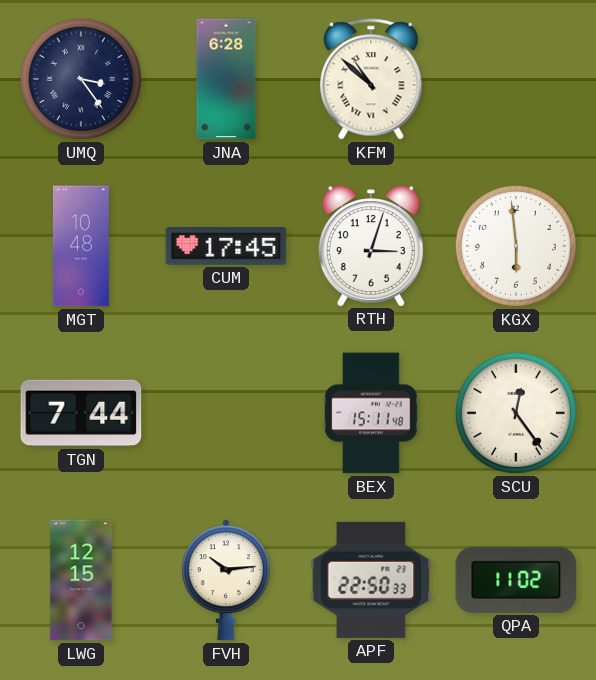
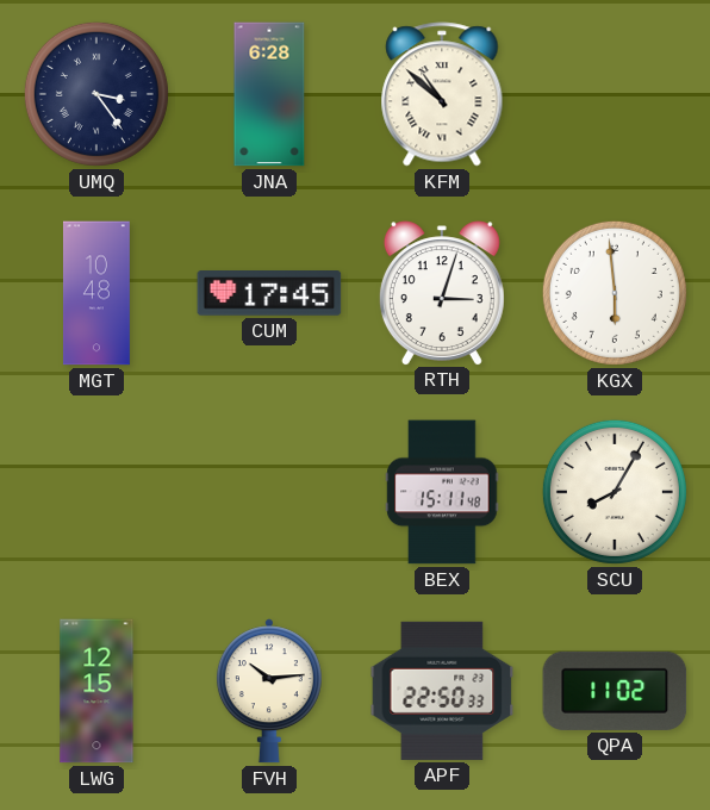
TGN: 7:44 -> none (81, 413)
SCU: 12:24 -> 8:05 (615, 492)
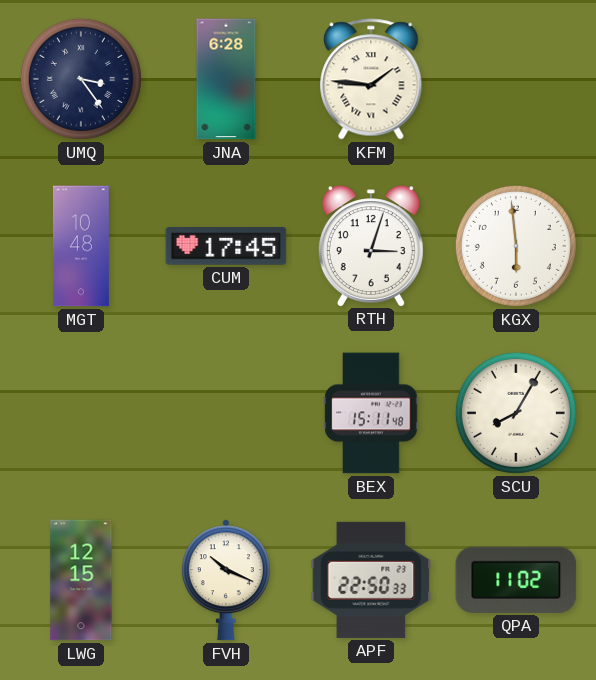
KFM: 10:52 -> 1:46 (371, 79)
FVH: 10:14 -> 10:19 (226, 580)
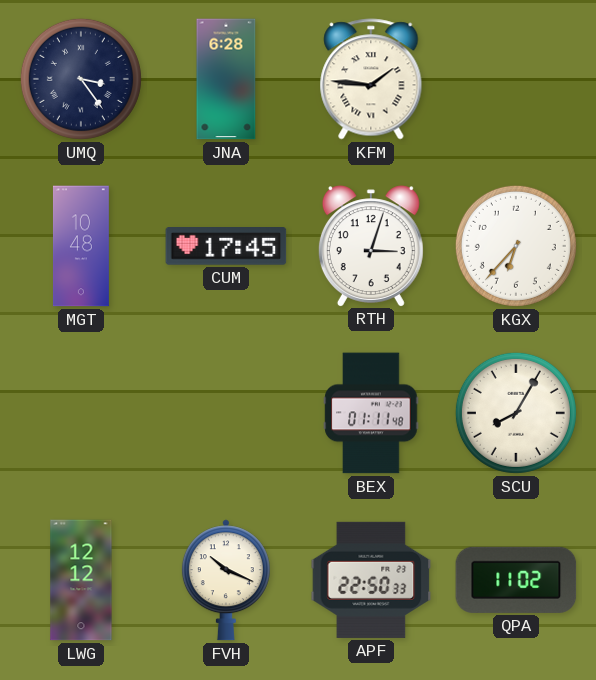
KGX: 5:59 -> 6:37 (516, 246)
BEX: 15:11 -> 01:11 (371, 413)
LWG: 12:15 -> 12:12 (81, 580)
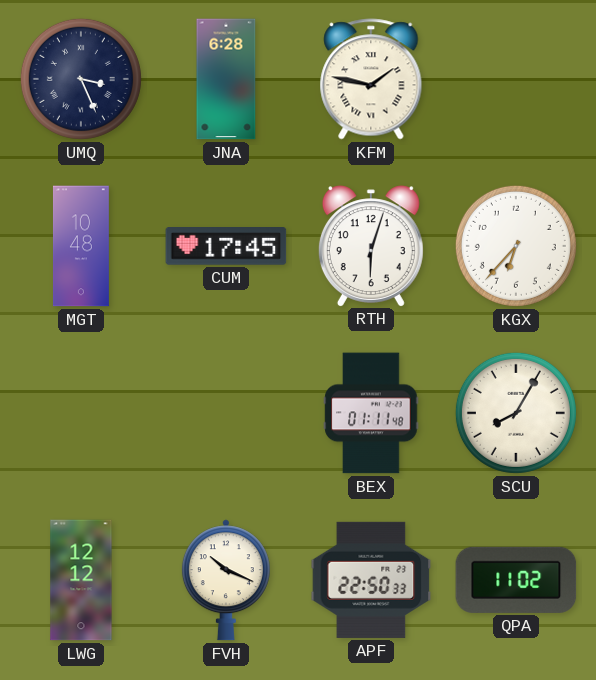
UMQ: 3:24 -> 3:26 (81, 79)
KFM: 1:46 -> 1:47 (371, 79)
RTH: 3:03 -> 6:03 (371, 246)
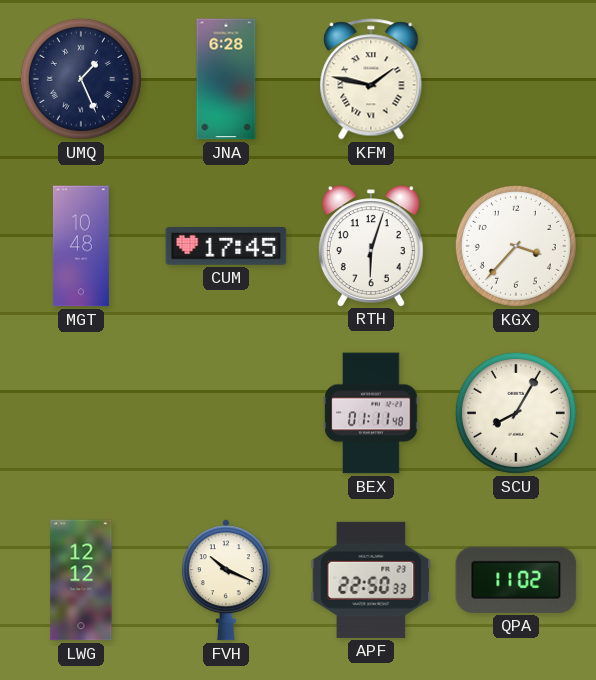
UMQ: 3:26 -> 1:26 (81, 79)
KGX: 6:37 -> 3:37 (516, 246)
